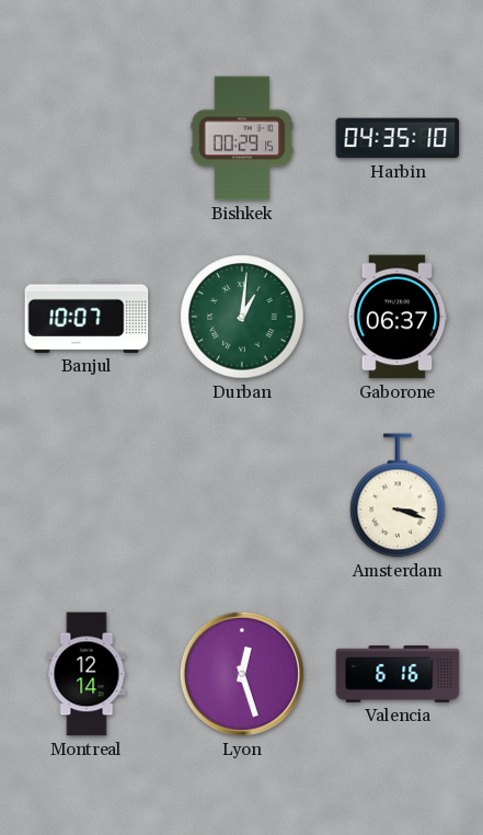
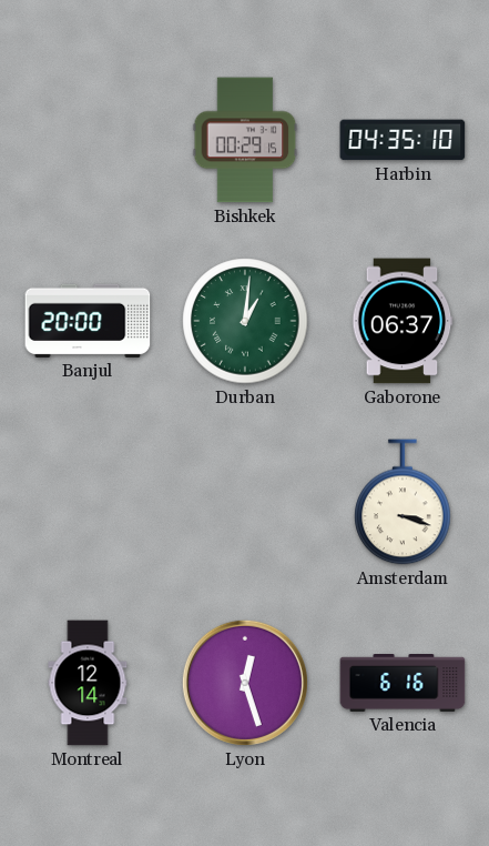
Banjul: 10:07 -> 20:00 (88, 321)
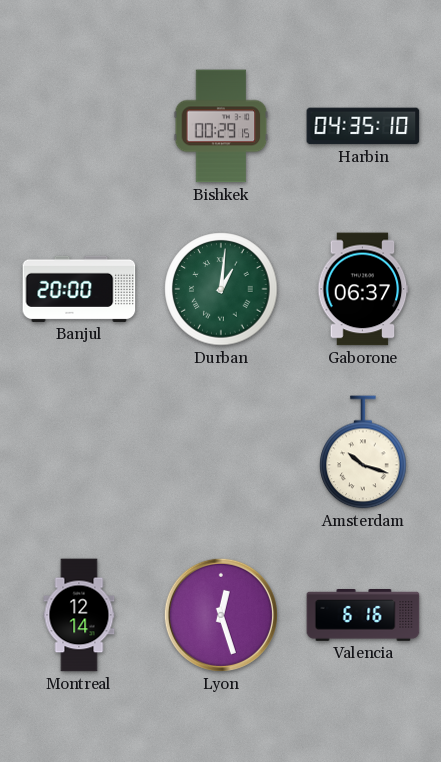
Amsterdam: 3:18 -> 10:18 (363, 452)
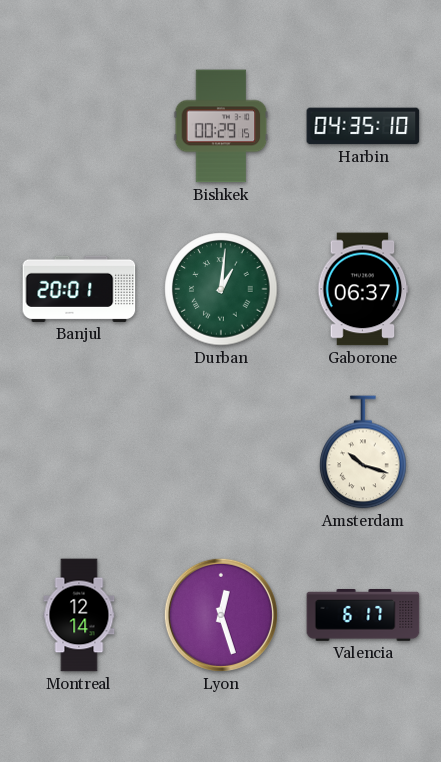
Banjul: 20:00 -> 20:01 (79, 289)
Valencia: 6:16 -> 6:17 (363, 616)
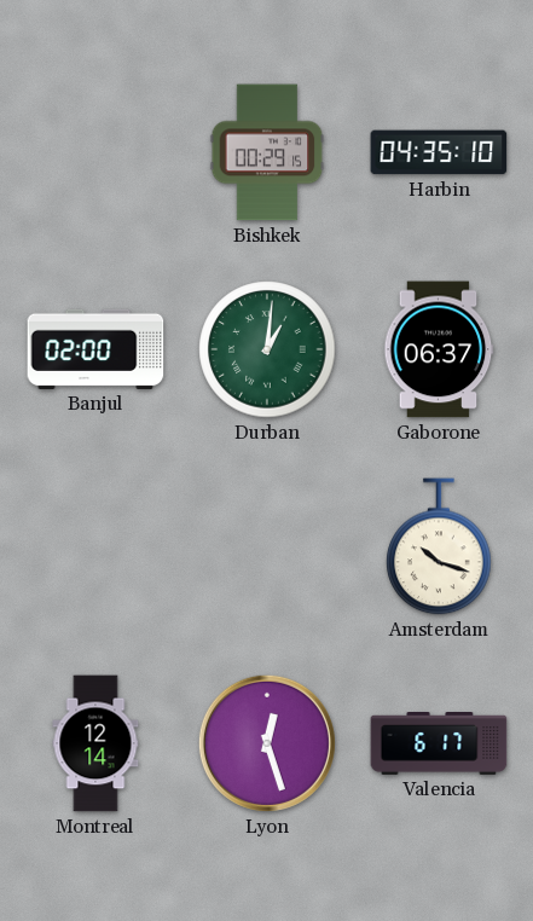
Banjul: 20:01 -> 02:00 (95, 349)
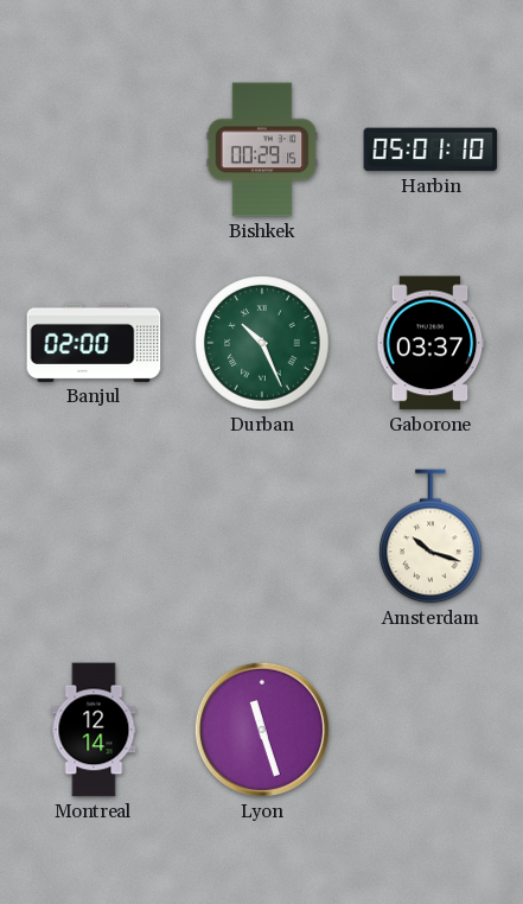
Harbin: 04:35 -> 05:01 (430, 149)
Durban: 1:01 -> 10:26 (262, 343)
Gaborone: 06:37 -> 03:37 (430, 343)
Lyon: 12:27 -> 11:27 (262, 730)
Valencia: 6:17 -> none (439, 745)
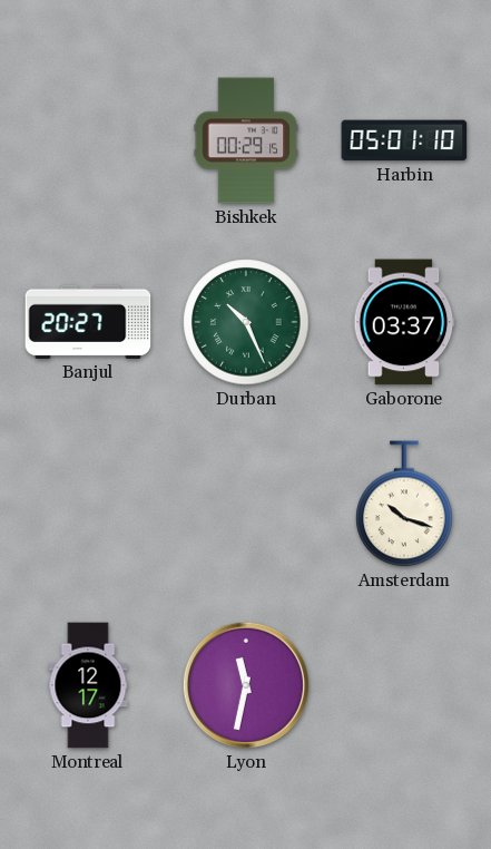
Banjul: 02:00 -> 20:27 (88, 322)
Montreal: 12:14 -> 12:17 (88, 685)
Lyon: 11:27 -> 11:32 (246, 685)
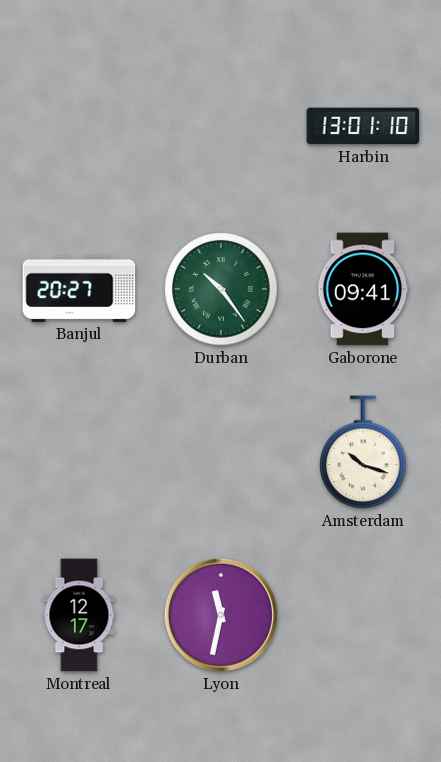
Bishkek: 00:29 -> none (246, 140)
Harbin: 05:01 -> 13:01 (363, 126)
Durban: 10:26 -> 10:24 (221, 289)
Gaborone: 03:37 -> 09:41 (363, 289)
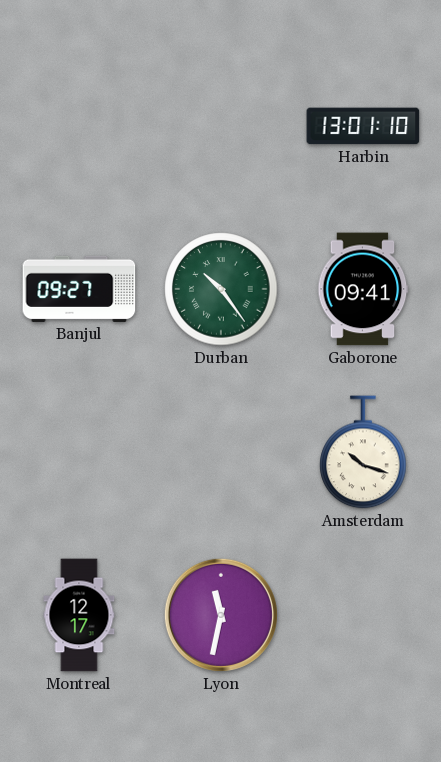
Banjul: 20:27 -> 09:27 (79, 289)
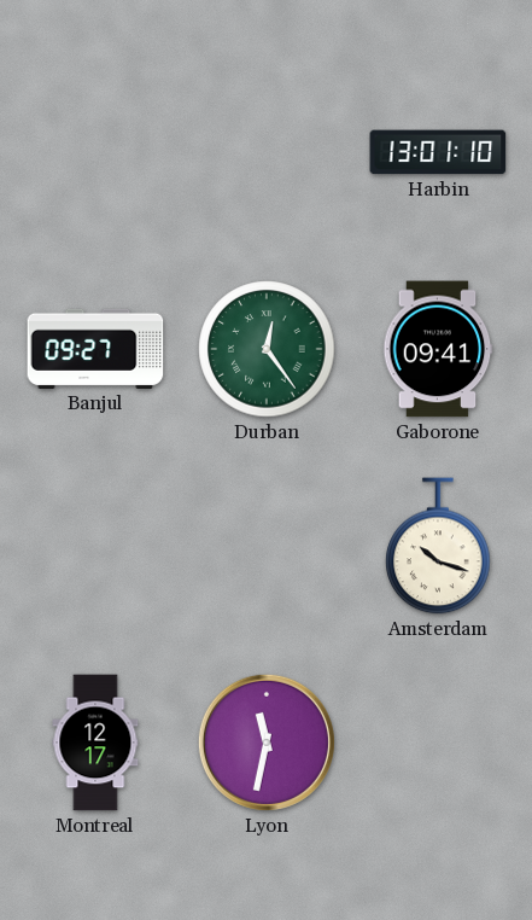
Durban: 10:24 -> 12:24 (267, 349)
